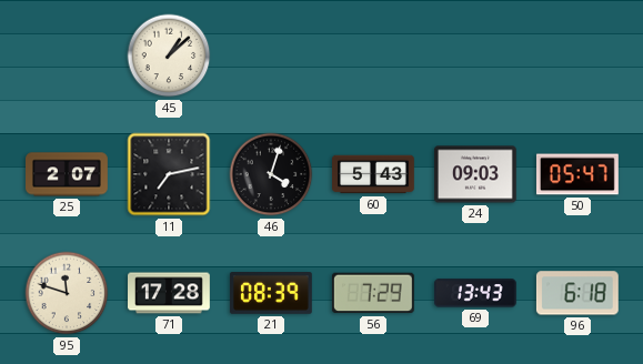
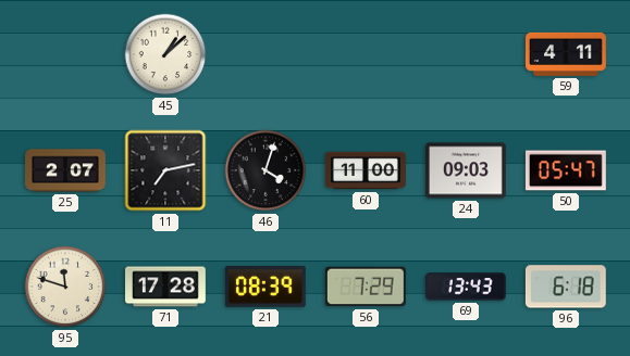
59: none -> 4:11 (567, 54)
60: 5:43 -> 11:00 (367, 170)
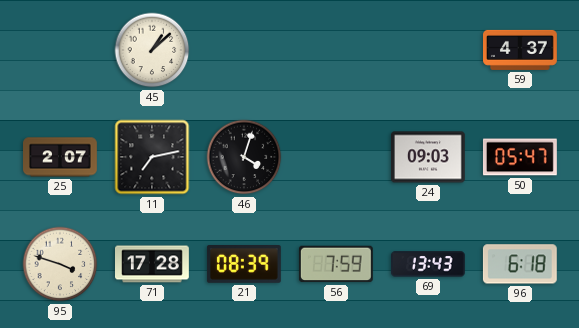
59: 4:11 -> 4:37 (521, 50)
60: 11:00 -> none (367, 170)
95: 11:48 -> 3:48 (60, 264)
56: 7:29 -> 7:59 (336, 264)
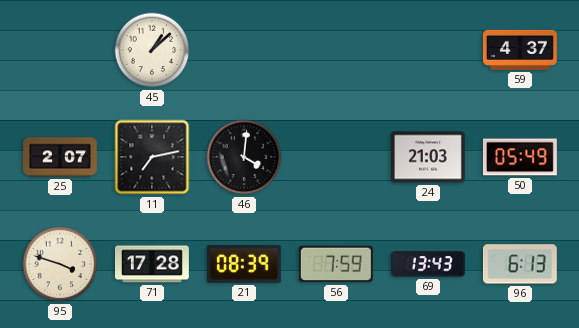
46: 4:03 -> 4:01 (244, 157)
24: 09:03 -> 21:03 (428, 157)
50: 05:47 -> 05:49 (520, 157)
96: 6:18 -> 6:13 (520, 264)
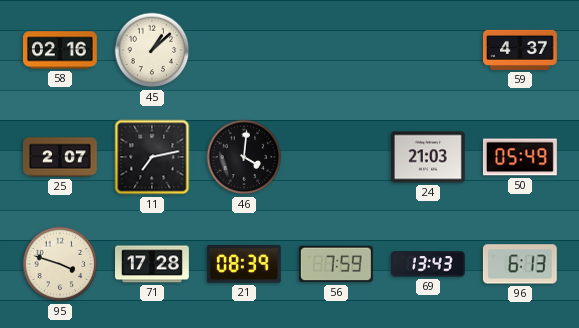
58: none -> 02:16 (61, 50)
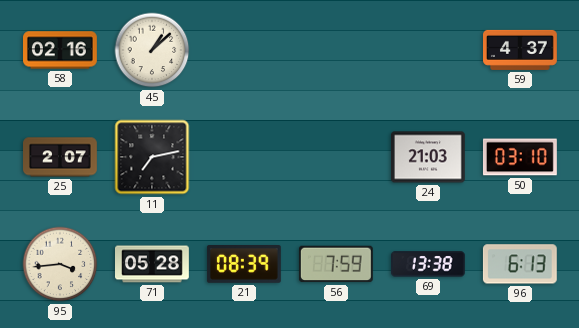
46: 4:01 -> none (244, 157)
50: 05:49 -> 03:10 (520, 157)
95: 3:48 -> 3:44 (60, 264)
71: 17:28 -> 05:28 (153, 264)
69: 13:43 -> 13:38 (428, 264)
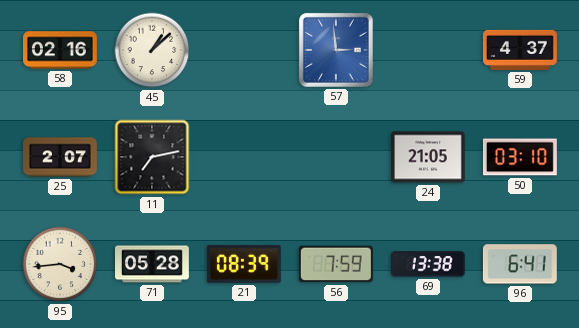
57: none -> 2:59 (336, 50)
24: 21:03 -> 21:05 (428, 157)
96: 6:13 -> 6:41 (520, 264)
